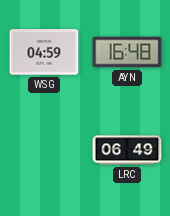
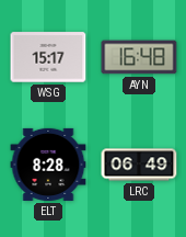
WSG: 04:59 -> 15:17 (48, 57)
ELT: none -> 8:28 (48, 165)
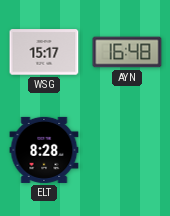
LRC: 06:49 -> none (139, 165)
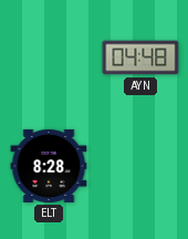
WSG: 15:17 -> none (44, 52)
AYN: 16:48 -> 04:48 (140, 58)
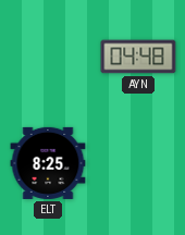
ELT: 8:28 -> 8:25 (48, 163)
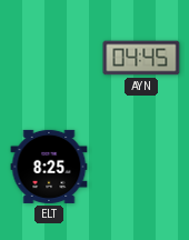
AYN: 04:48 -> 04:45 (141, 58)
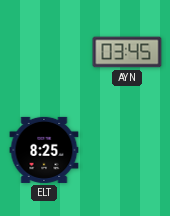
AYN: 04:45 -> 03:45 (127, 52)
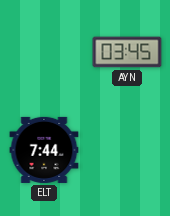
ELT: 8:25 -> 7:44 (44, 150)
